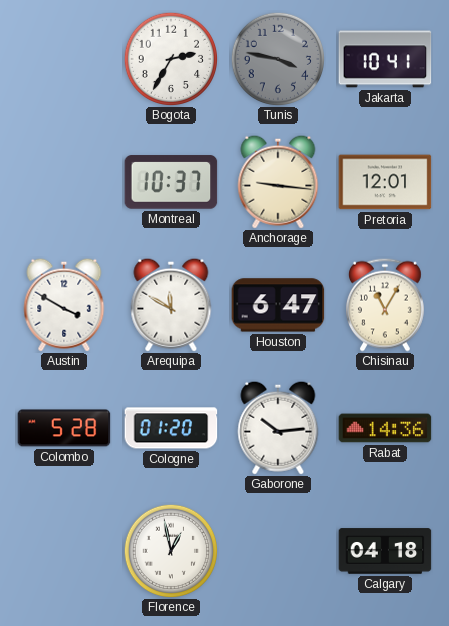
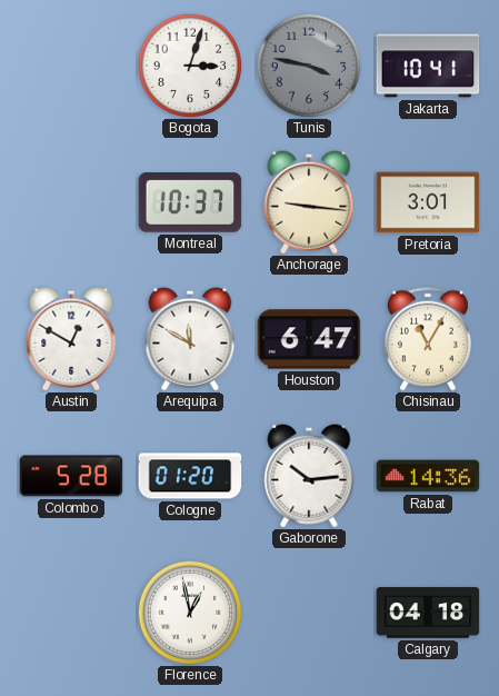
Bogota: 2:35 -> 3:03 (189, 64)
Pretoria: 12:01 -> 3:01 (428, 202)
Austin: 3:50 -> 12:50 (71, 339)
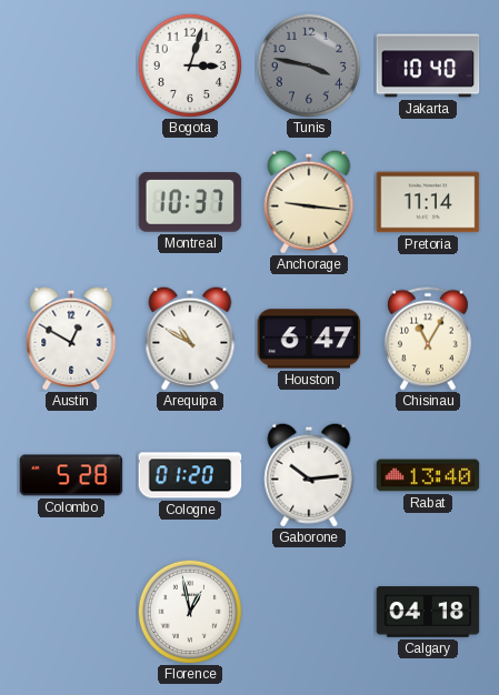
Jakarta: 10:41 -> 10:40 (428, 66)
Pretoria: 3:01 -> 11:14 (428, 202)
Arequipa: 11:50 -> 10:50 (190, 339)
Rabat: 14:36 -> 13:40 (428, 475)
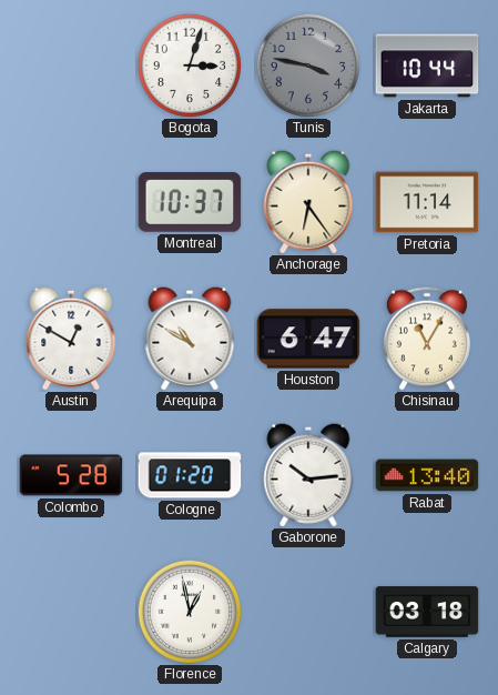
Jakarta: 10:40 -> 10:44 (427, 66)
Anchorage: 9:16 -> 6:24 (308, 202)
Calgary: 04:18 -> 03:18 (427, 612)
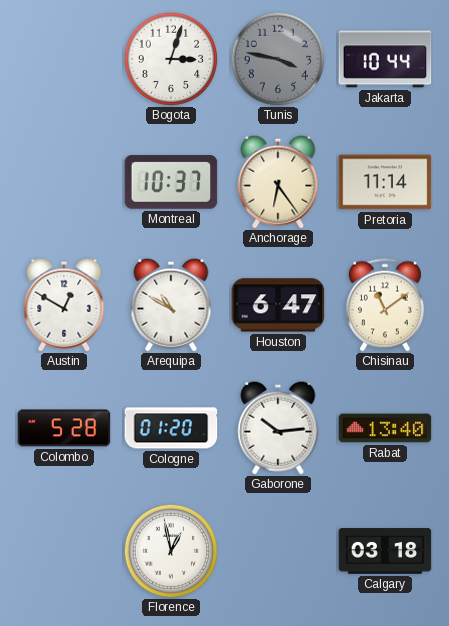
Chisinau: 11:05 -> 11:09 (385, 305)
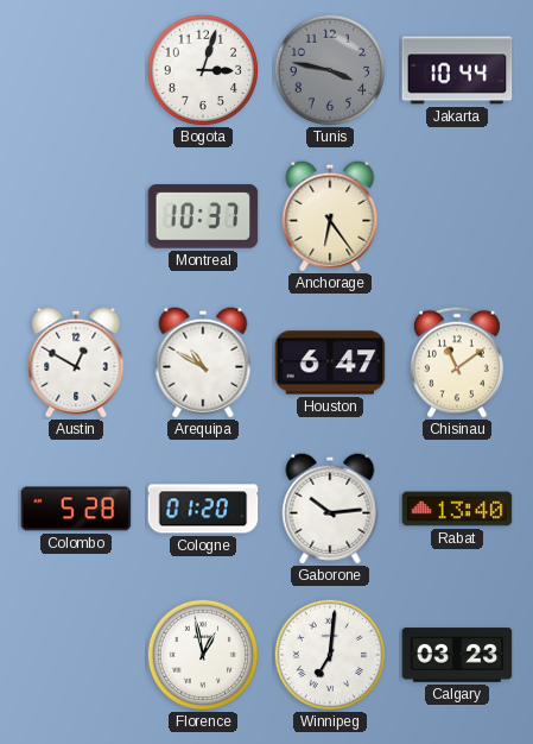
Pretoria: 11:14 -> none (385, 182)
Winnipeg: none -> 7:01 (329, 654)
Calgary: 03:18 -> 03:23 (457, 655)
